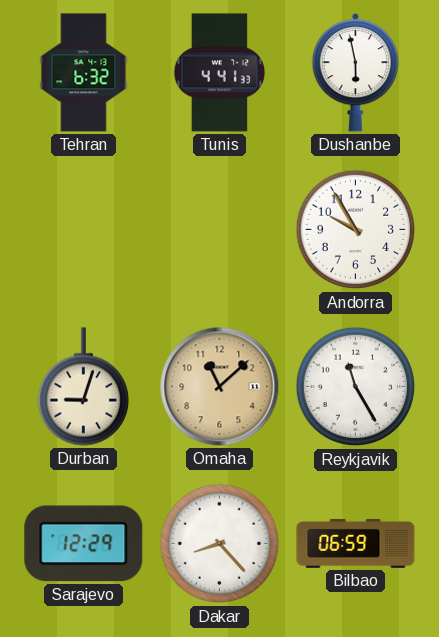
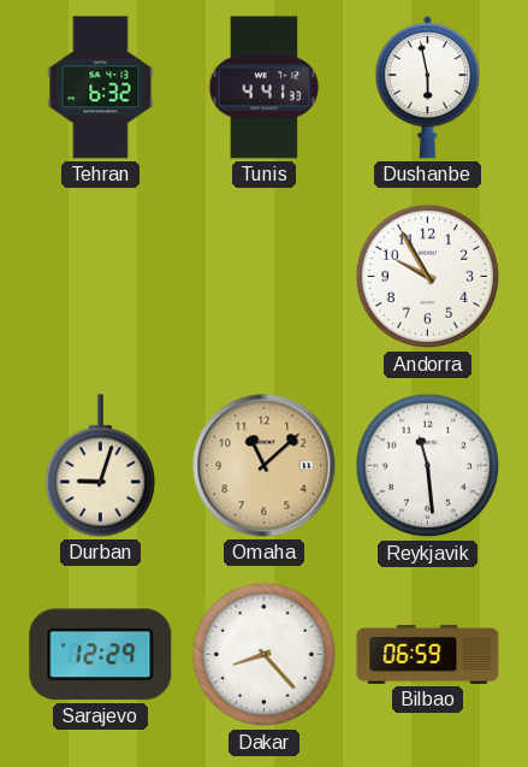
Reykjavik: 11:25 -> 11:29 (428, 466)
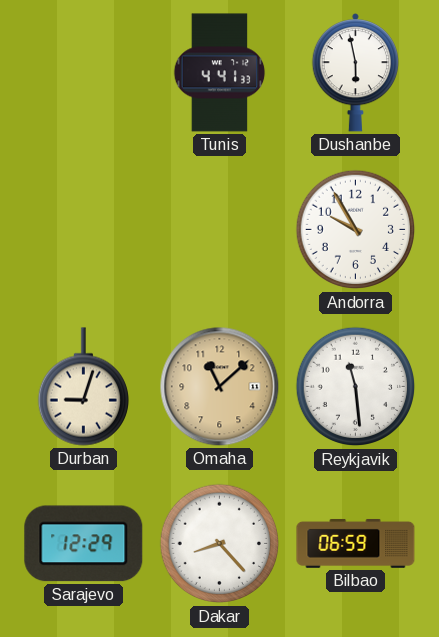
Tehran: 6:32 -> none (101, 88)
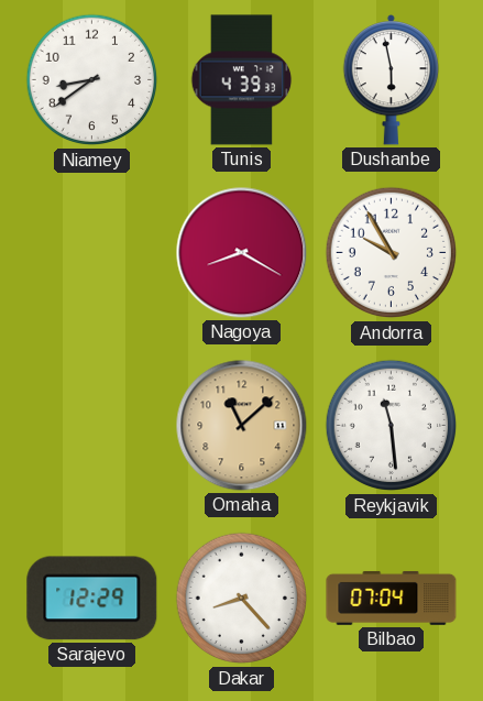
Niamey: none -> 8:39 (92, 80)
Tunis: 4:41 -> 4:39 (242, 80)
Nagoya: none -> 8:20 (242, 253)
Durban: 9:03 -> none (83, 387)
Bilbao: 06:59 -> 07:04 (392, 598)
